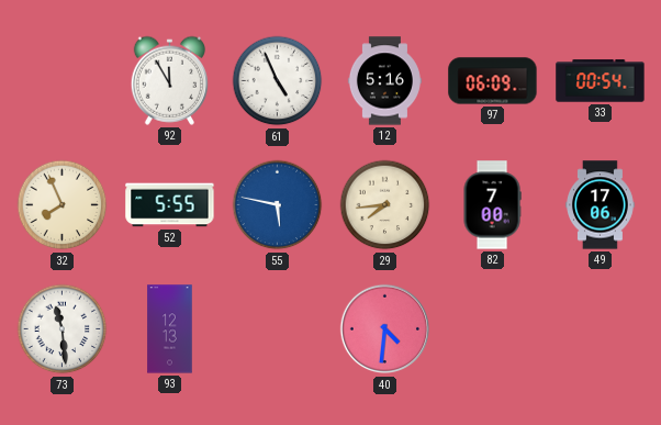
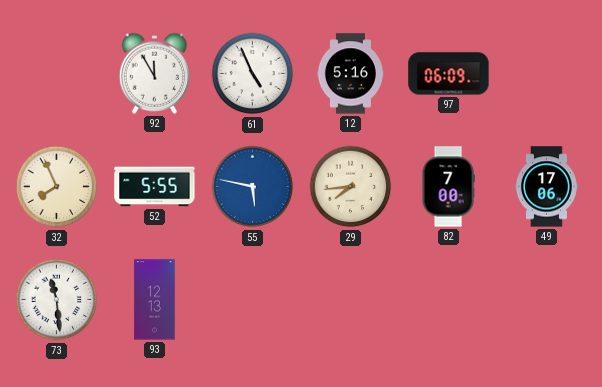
33: 00:54 -> none (601, 81)
40: 4:31 -> none (385, 329)
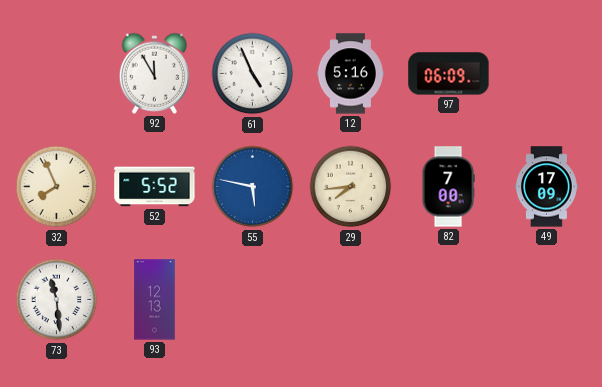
52: 5:55 -> 5:52 (155, 187)
49: 17:06 -> 17:09 (547, 187)
